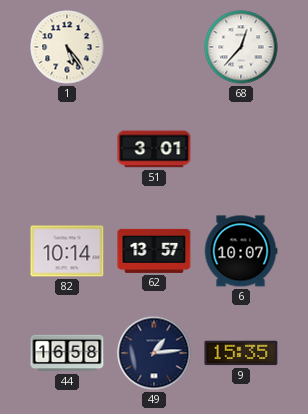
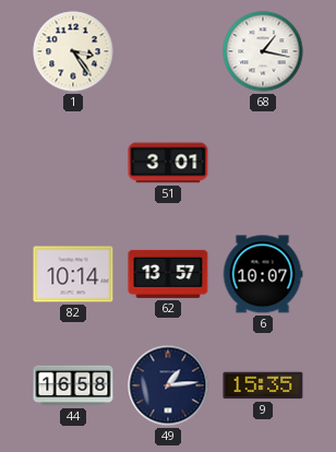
1: 5:24 -> 3:24 (73, 51)
68: 12:37 -> 1:17 (263, 51)
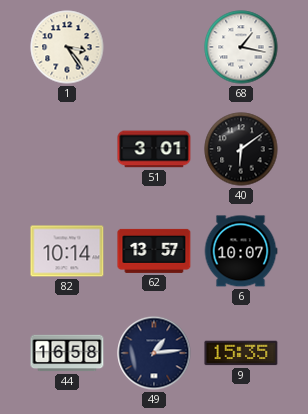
40: none -> 6:09 (241, 149)
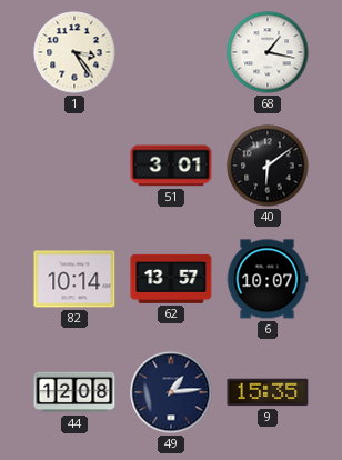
44: 16:58 -> 12:08 (74, 392)
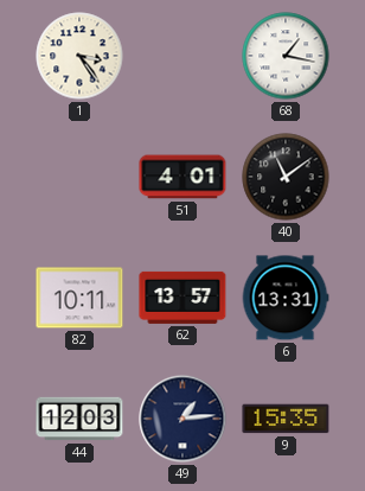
51: 3:01 -> 4:01 (182, 177)
40: 6:09 -> 11:09 (286, 177)
82: 10:14 -> 10:11 (79, 298)
6: 10:07 -> 13:31 (286, 298)
44: 12:08 -> 12:03 (79, 419)
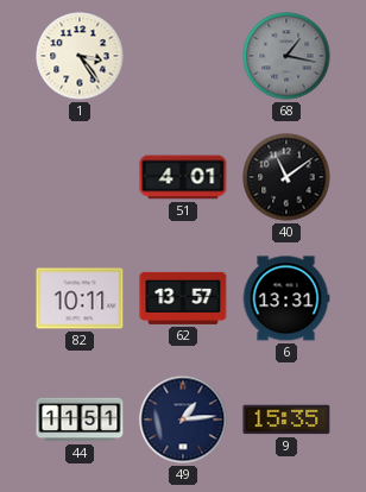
68 dial: white -> grey (286, 56)
44: 12:03 -> 11:51 (80, 420)
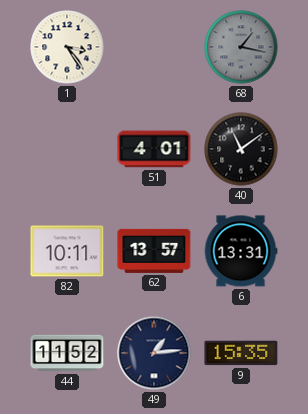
44: 11:51 -> 11:52 (67, 353)
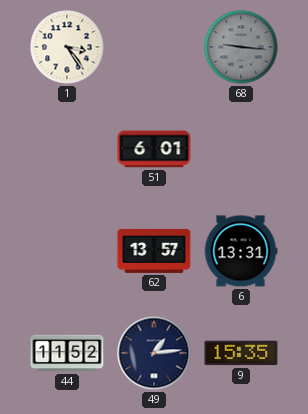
68: 1:17 -> 9:16 (241, 47)
51: 4:01 -> 6:01 (154, 149)
40: 11:09 -> none (241, 149)
82: 10:11 -> none (67, 251)
